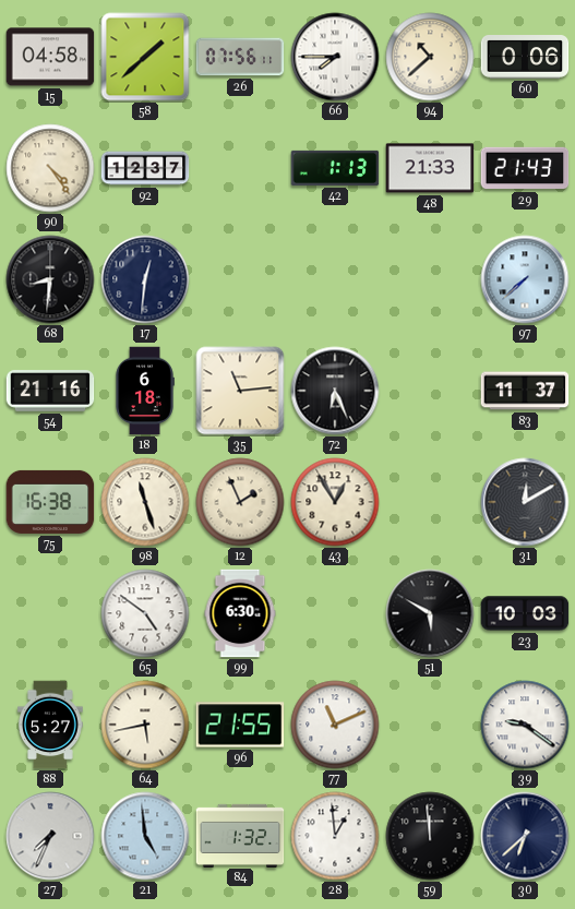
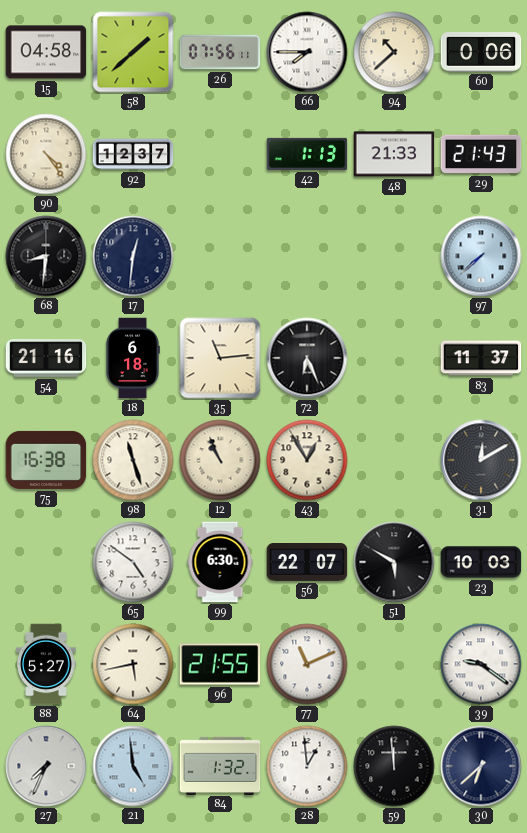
12: 1:56 -> 10:56 (220, 460)
56: none -> 22:07 (307, 563)
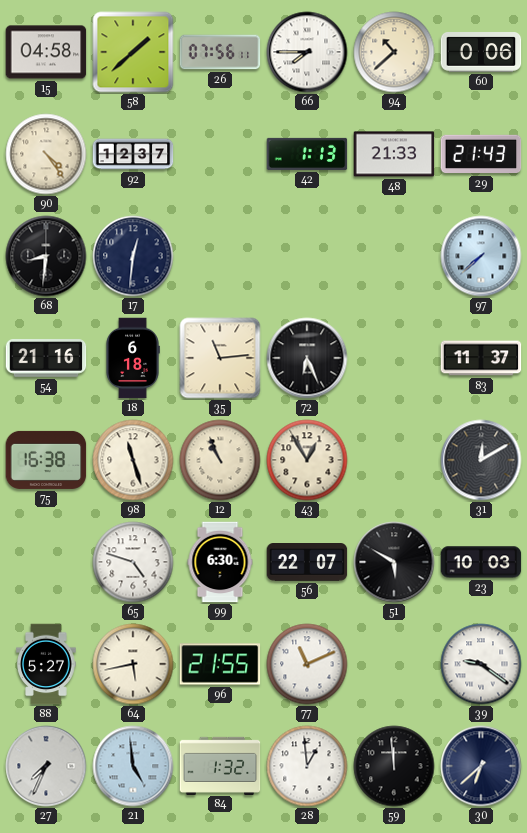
65: 4:51 -> 4:48 (133, 562)
